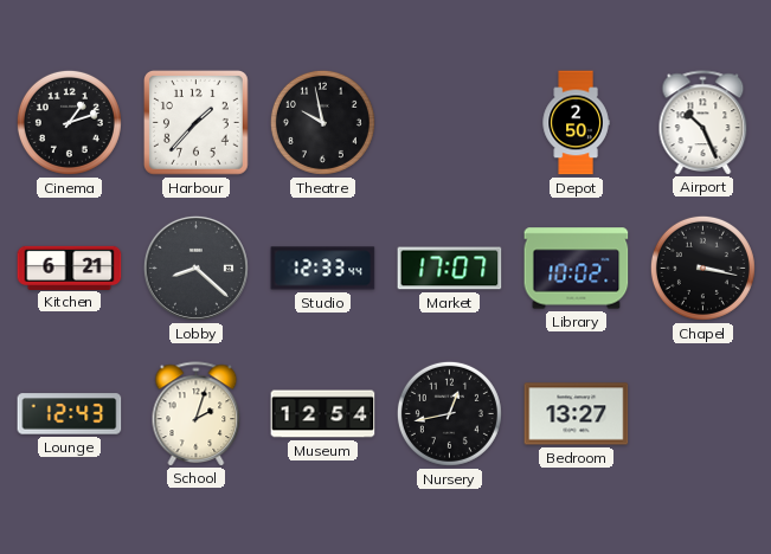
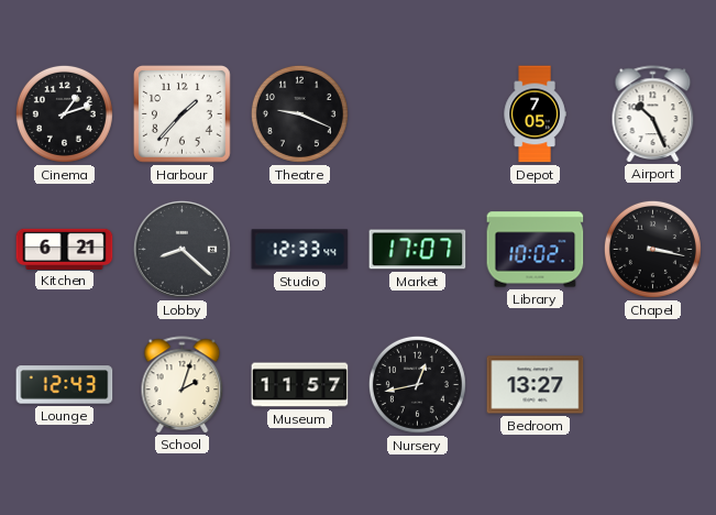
Theatre: 9:58 -> 9:19 (299, 113)
Depot: 2:50 -> 7:05 (535, 114)
Museum: 12:54 -> 11:57 (300, 385)
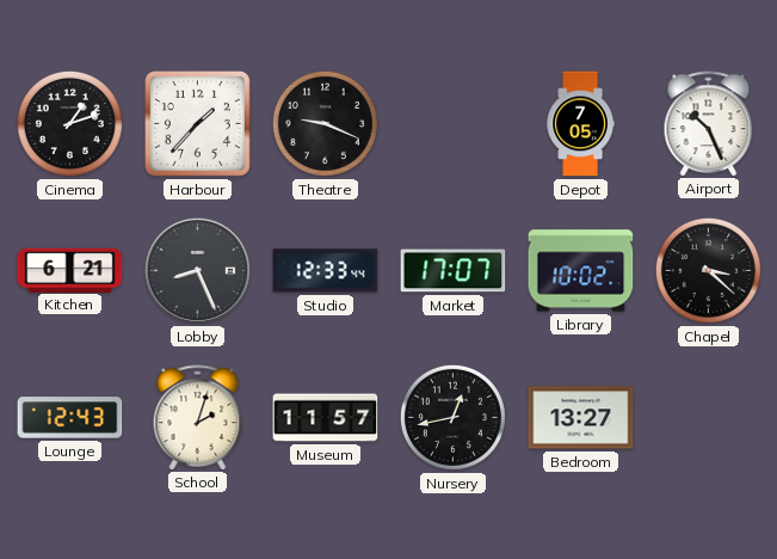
Lobby: 8:22 -> 8:26 (197, 270)
Chapel: 3:17 -> 3:22 (708, 270)
